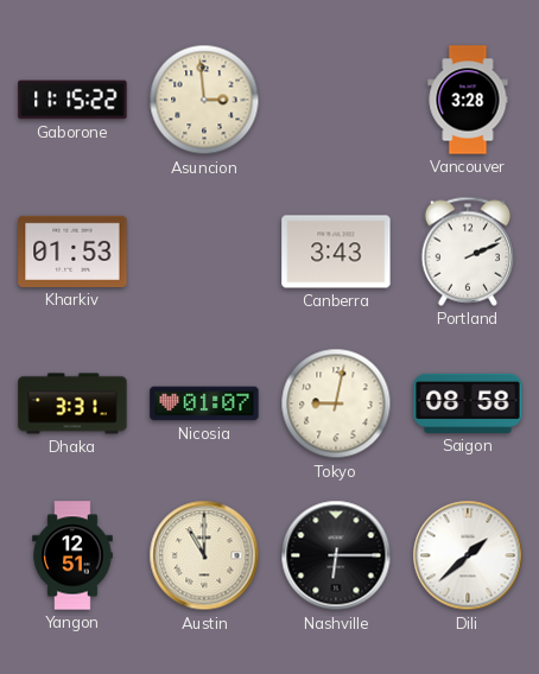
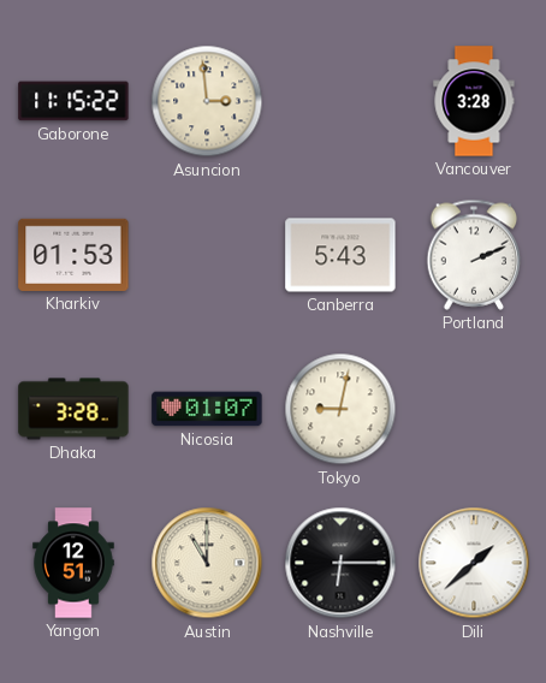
Canberra: 3:43 -> 5:43 (340, 255)
Dhaka: 3:31 -> 3:28 (73, 409)
Saigon: 08:58 -> none (468, 403)
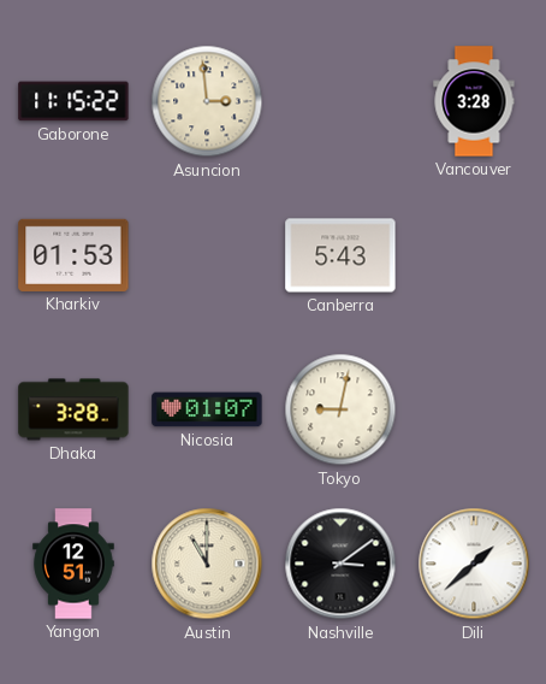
Portland: 2:11 -> none (474, 255)
Nashville: 6:15 -> 3:09 (340, 564)
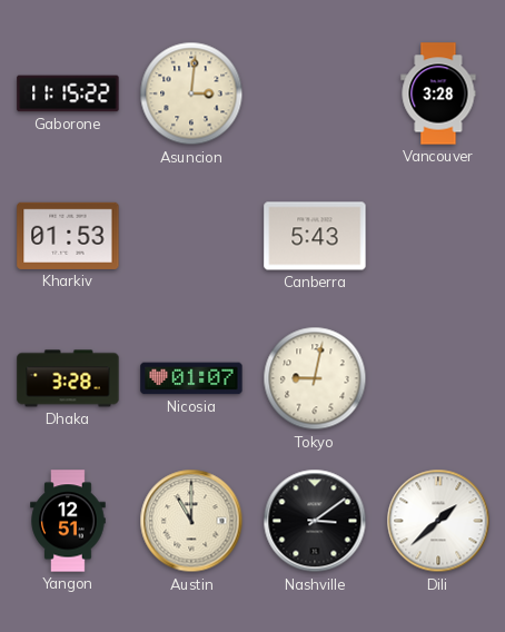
Asuncion: 2:59 -> 3:01 (191, 93)
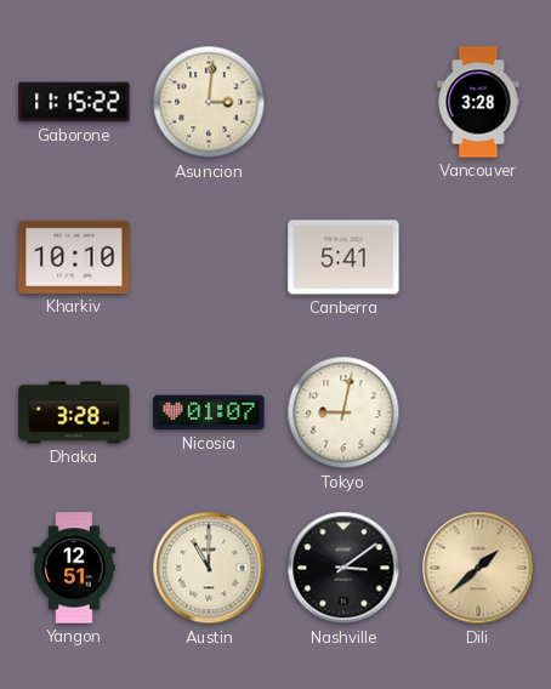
Kharkiv: 01:53 -> 10:10 (74, 257)
Canberra: 5:43 -> 5:41 (343, 257)
Dili dial: white -> champagne (478, 568)
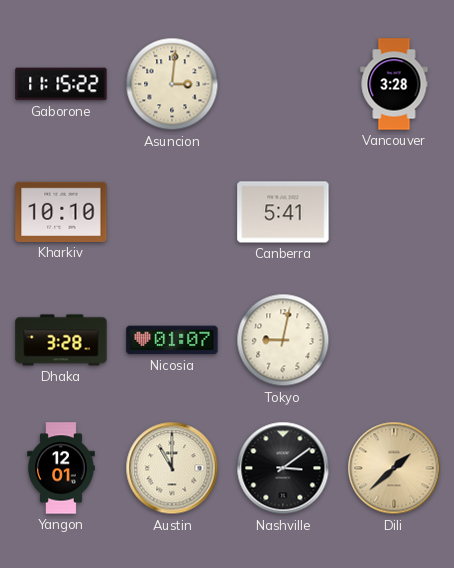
Yangon: 12:51 -> 12:01 (61, 468)
